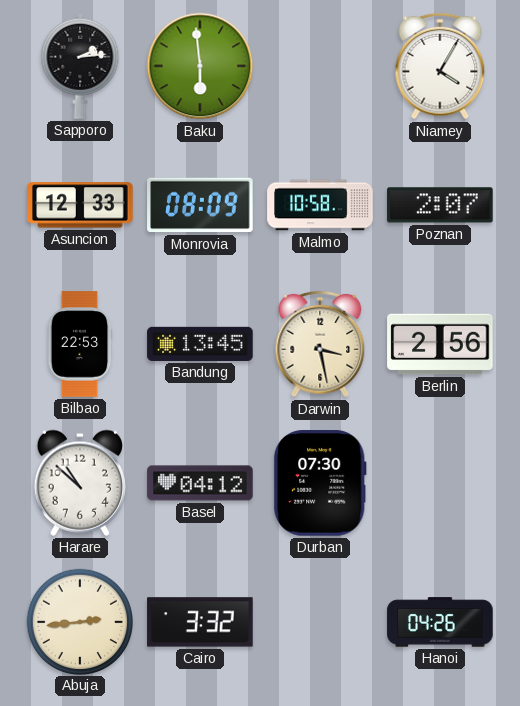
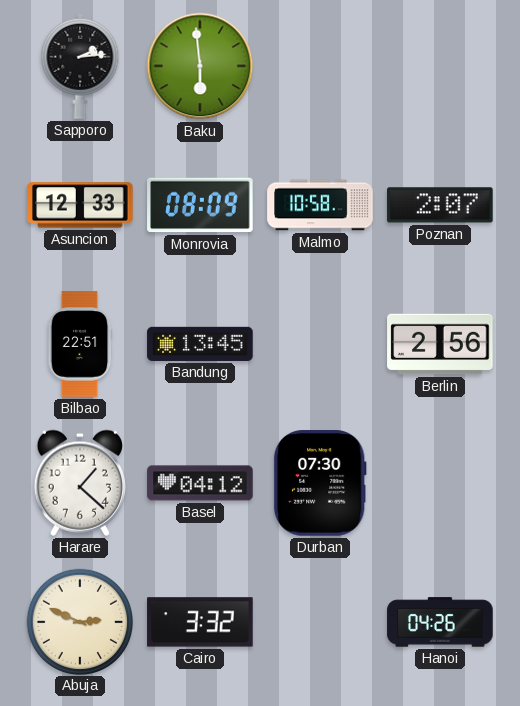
Niamey: 4:05 -> none (440, 66)
Bilbao: 22:53 -> 22:51 (80, 344)
Darwin: 3:28 -> none (320, 344)
Harare: 10:52 -> 1:22 (80, 483)
Abuja: 2:44 -> 2:49 (79, 621)
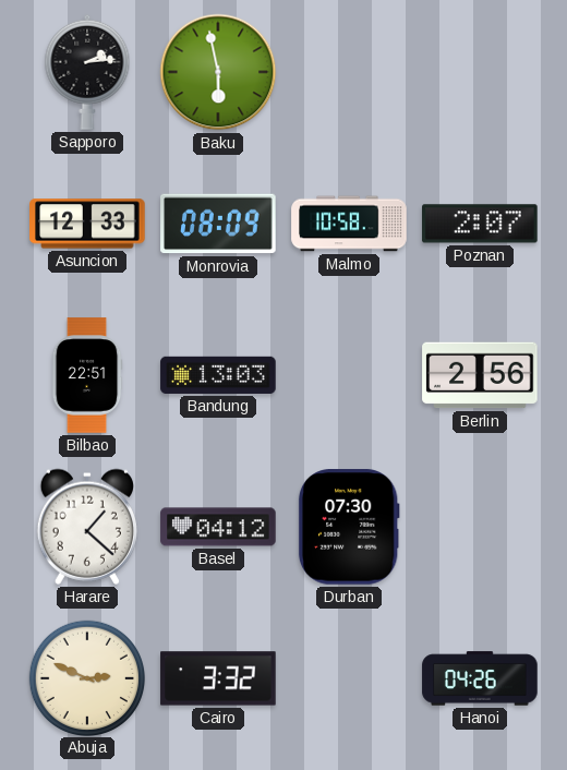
Baku: 5:59 -> 5:58 (218, 72)
Bandung: 13:45 -> 13:03 (218, 375)
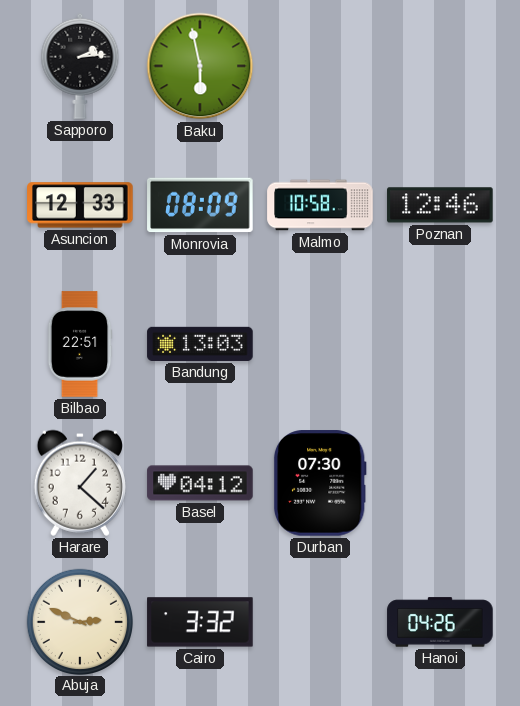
Poznan: 2:07 -> 12:46 (440, 205)
Berlin: 2:56 -> none (480, 375)
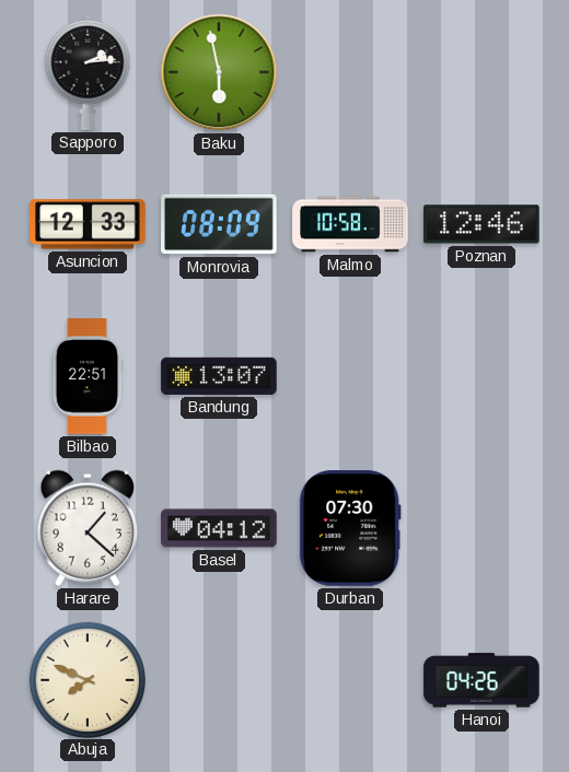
Bandung: 13:03 -> 13:07 (219, 376)
Abuja: 2:49 -> 7:49 (86, 679)
Cairo: 3:32 -> none (200, 622)
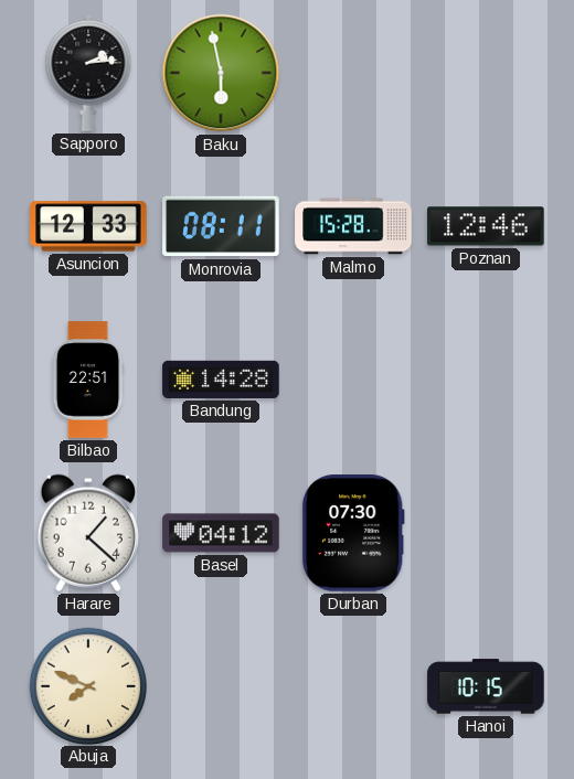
Monrovia: 08:09 -> 08:11 (221, 226)
Malmo: 10:58 -> 15:28 (353, 226)
Bandung: 13:07 -> 14:28 (221, 380)
Hanoi: 04:26 -> 10:15 (486, 686)
